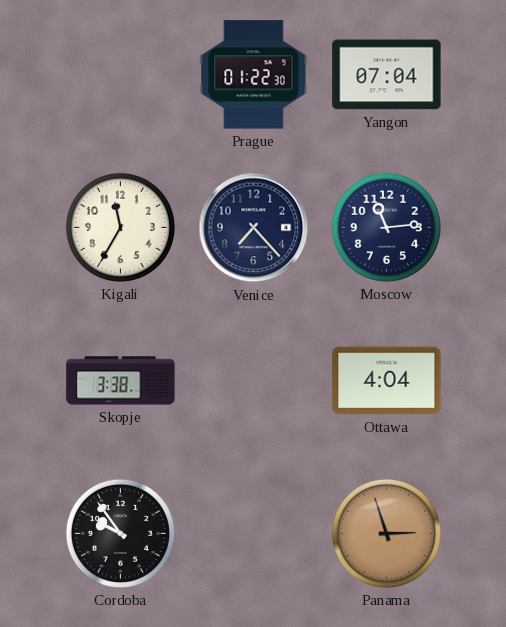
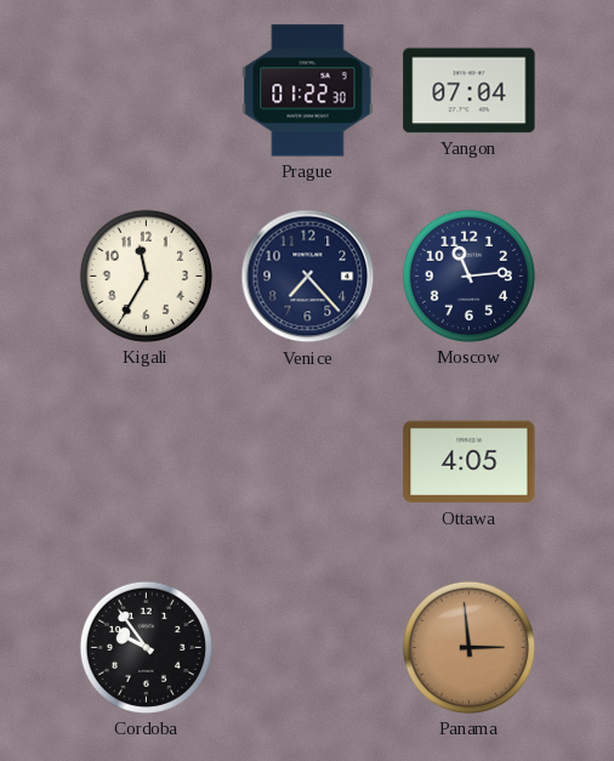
Skopje: 3:38 -> none (121, 381)
Ottawa: 4:04 -> 4:05 (470, 462)
Panama: 2:57 -> 2:59 (468, 647)
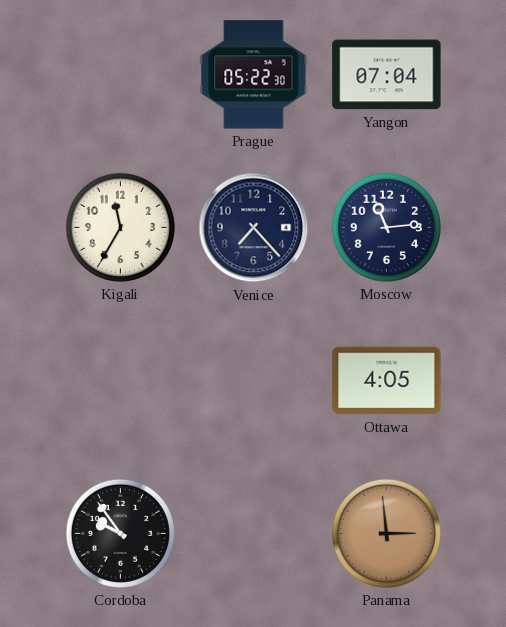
Prague: 01:22 -> 05:22 (254, 75)
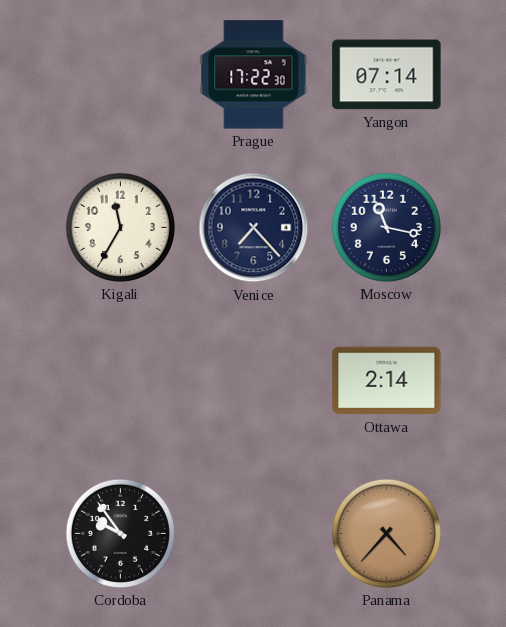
Prague: 05:22 -> 17:22 (254, 75)
Yangon: 07:04 -> 07:14 (387, 75)
Moscow: 11:14 -> 11:17 (386, 227)
Ottawa: 4:05 -> 2:14 (387, 381)
Panama: 2:59 -> 4:37 (386, 533)
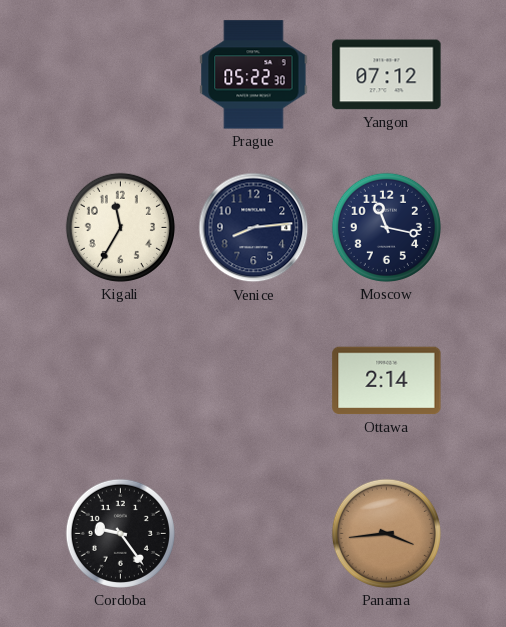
Prague: 17:22 -> 05:22 (254, 75)
Yangon: 07:14 -> 07:12 (387, 75)
Venice: 7:23 -> 8:14 (254, 228)
Cordoba: 9:54 -> 9:24 (120, 533)
Panama: 4:37 -> 3:44 (386, 533)
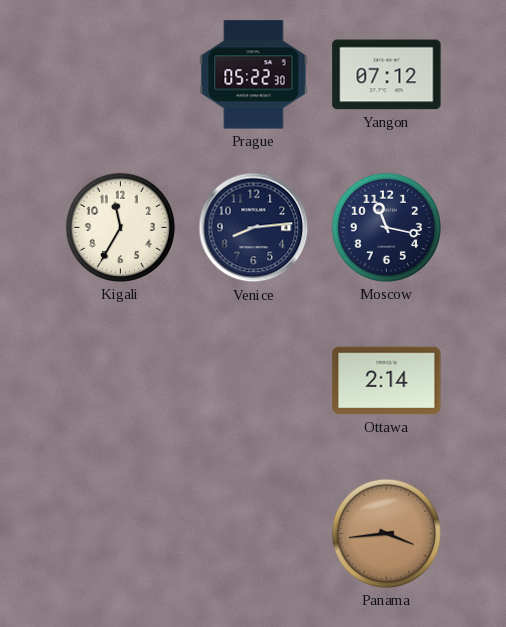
Cordoba: 9:24 -> none (120, 533)
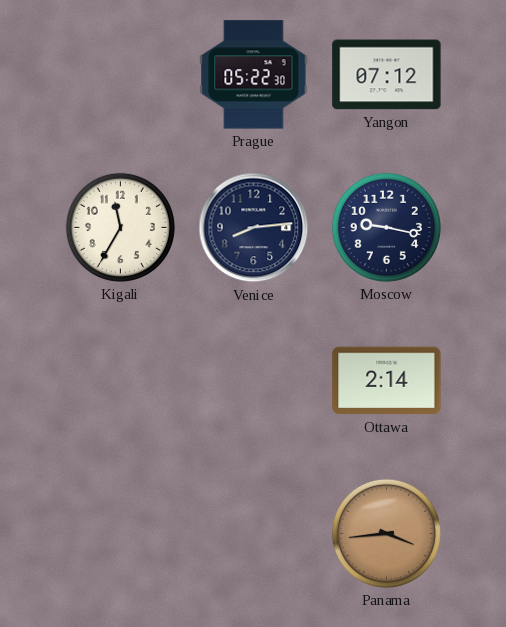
Moscow: 11:17 -> 9:17 (386, 227)
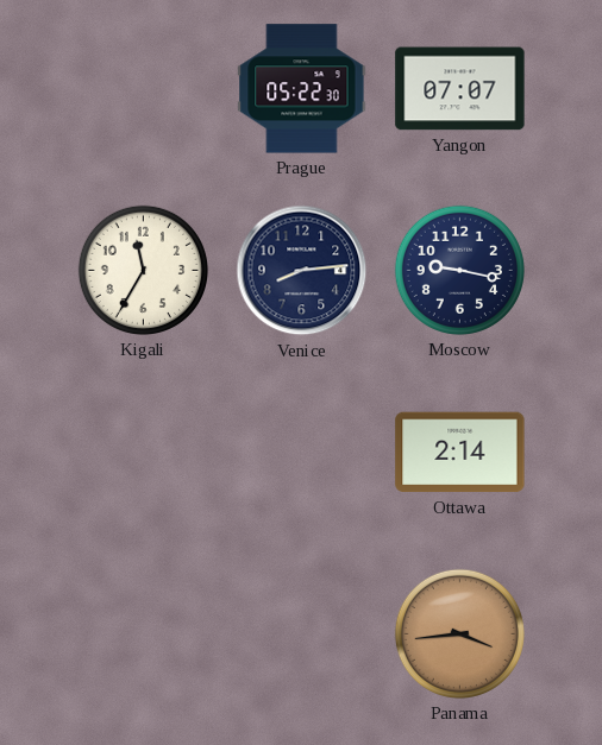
Yangon: 07:12 -> 07:07 (460, 89)
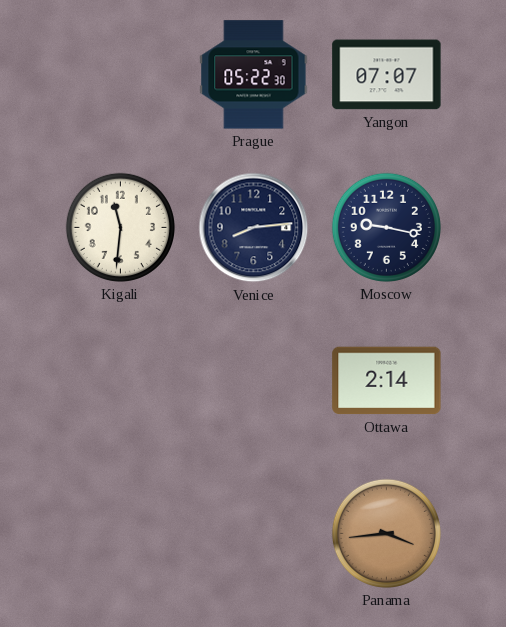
Kigali: 11:35 -> 11:31 (120, 227)
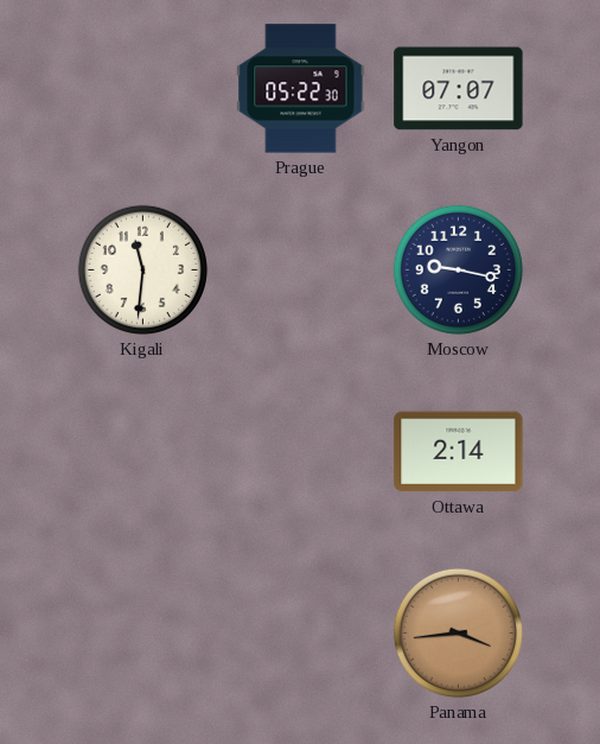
Venice: 8:14 -> none (254, 228)
